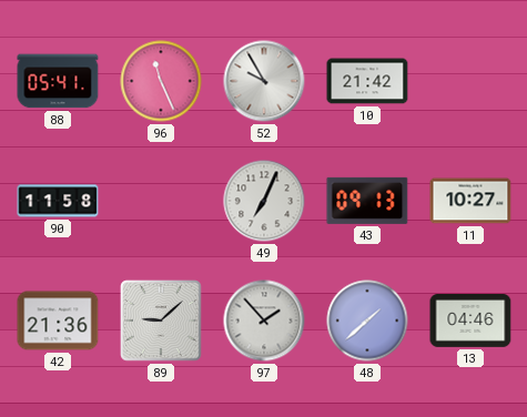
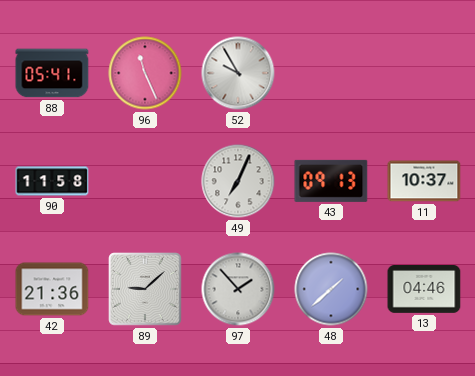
10: 21:42 -> none (367, 81)
11: 10:27 -> 10:37 (424, 181)
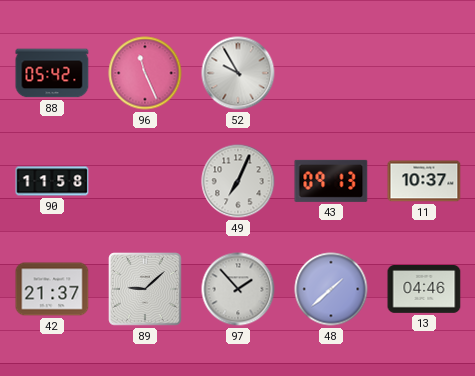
88: 05:41 -> 05:42 (52, 73)
42: 21:36 -> 21:37 (52, 289)
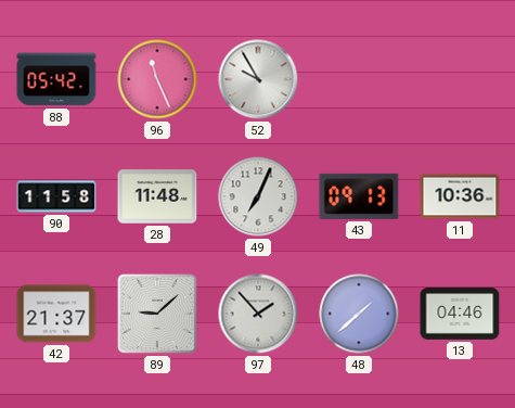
28: none -> 11:48 (157, 196)
11: 10:37 -> 10:36 (460, 196)
